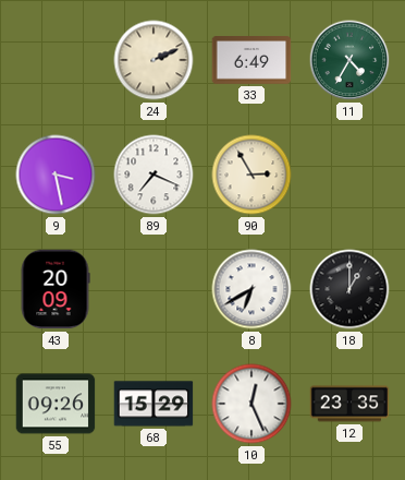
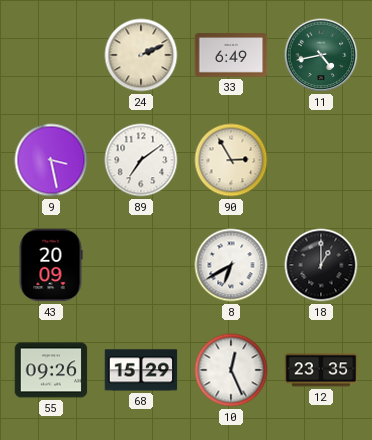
11: 4:35 -> 4:43 (321, 55)
89: 7:19 -> 7:09 (141, 160)
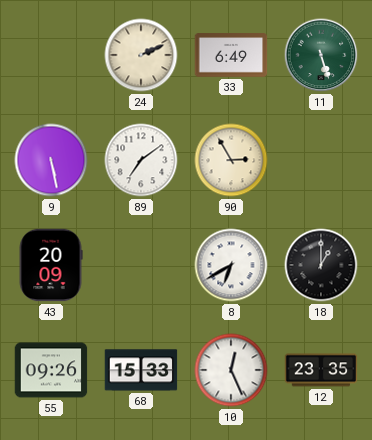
11: 4:43 -> 5:27 (321, 55)
9: 3:28 -> 5:28 (51, 160)
68: 15:29 -> 15:33 (141, 370)
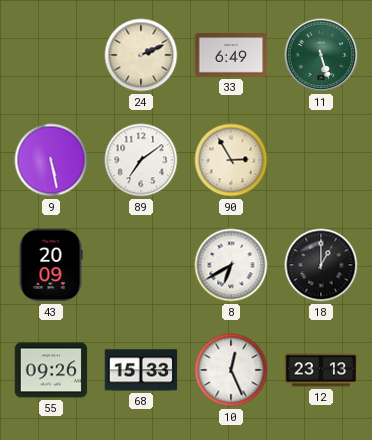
12: 23:35 -> 23:13 (321, 370)
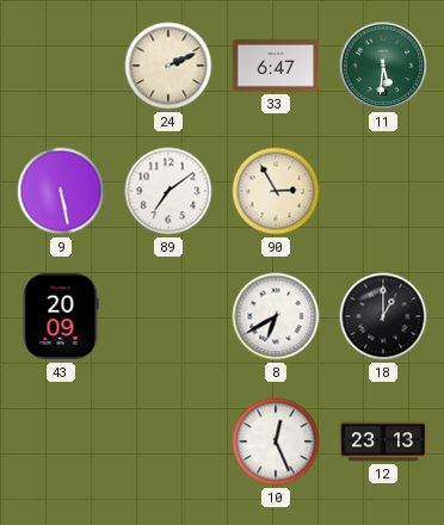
33: 6:49 -> 6:47 (276, 66)
11: 5:27 -> 5:31 (383, 66)
55: 09:26 -> none (51, 370)
68: 15:33 -> none (141, 370)
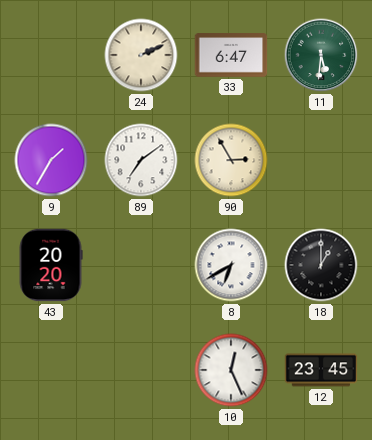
9: 5:28 -> 1:35 (51, 160)
43: 20:09 -> 20:20 (51, 265)
12: 23:13 -> 23:45 (321, 370)
